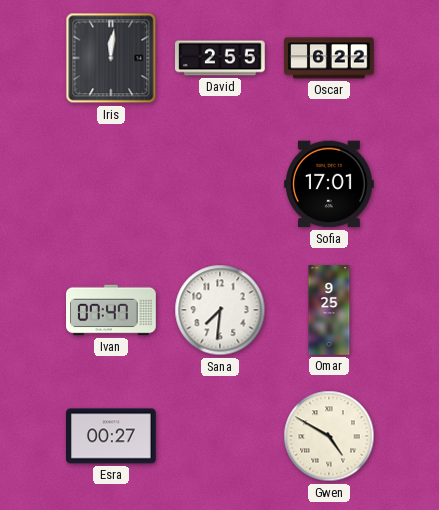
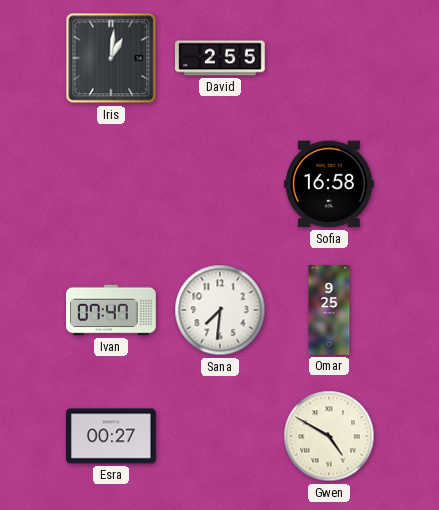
Iris: 12:01 -> 1:01 (111, 58)
Oscar: 6:22 -> none (330, 58)
Sofia: 17:01 -> 16:58 (330, 184)
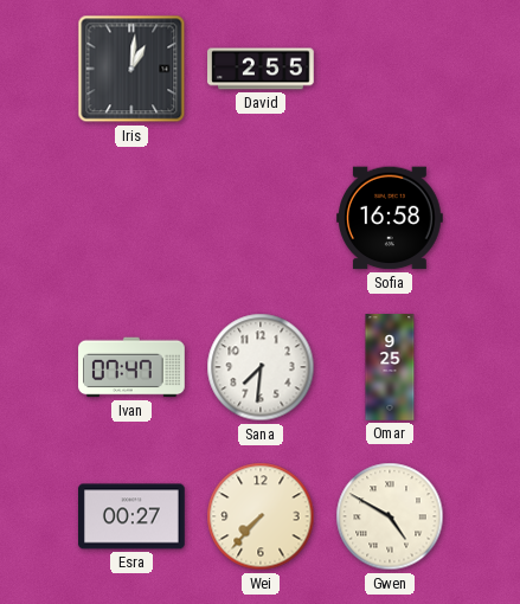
Wei: none -> 7:37 (261, 516)
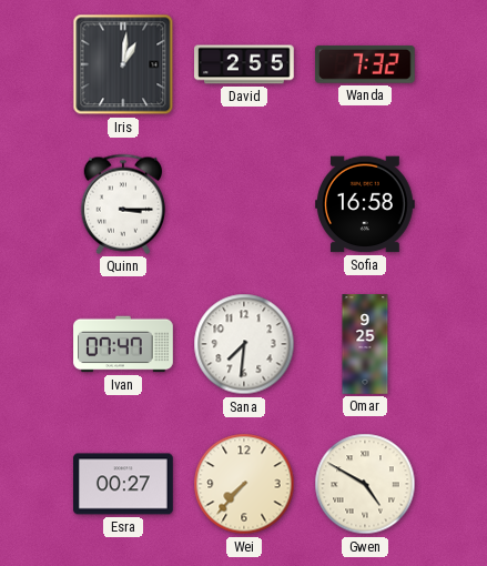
Wanda: none -> 7:32 (365, 64)
Quinn: none -> 3:15 (122, 204)
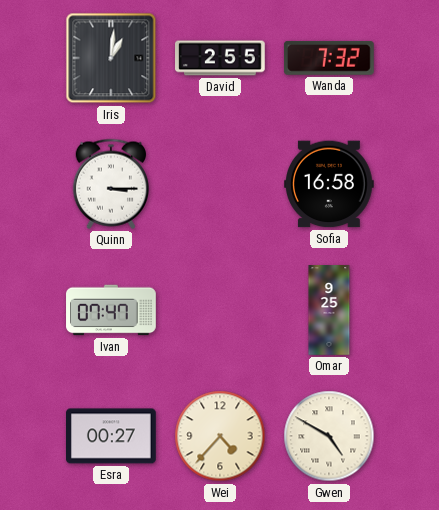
Sana: 7:31 -> none (244, 344)
Wei: 7:37 -> 4:37 (220, 436)
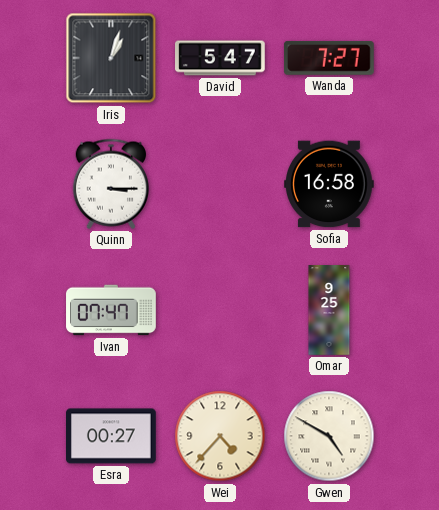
Iris: 1:01 -> 1:03 (111, 58)
David: 2:55 -> 5:47 (220, 58)
Wanda: 7:32 -> 7:27 (329, 58)
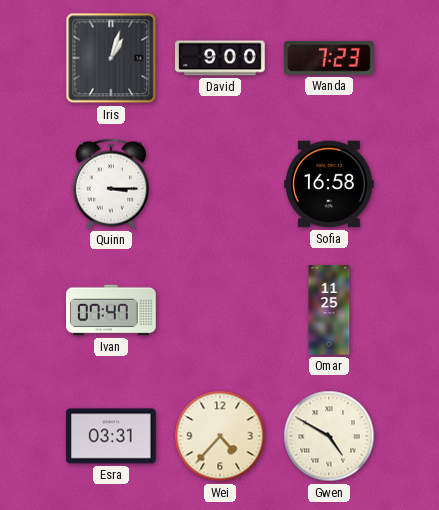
David: 5:47 -> 9:00 (220, 58)
Wanda: 7:27 -> 7:23 (329, 58)
Omar: 9:25 -> 11:25 (329, 310)
Esra: 00:27 -> 03:31 (112, 436)
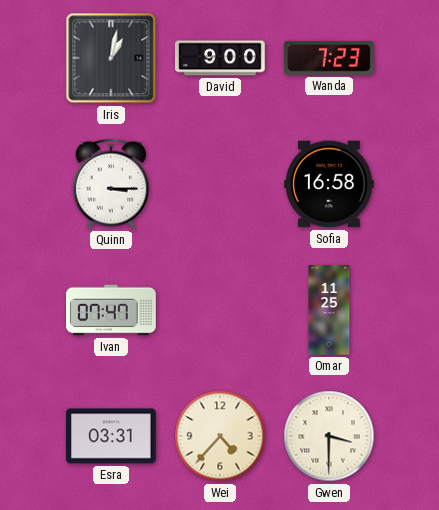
Iris: 1:03 -> 1:02 (111, 58)
Gwen: 4:50 -> 3:30 (329, 436)
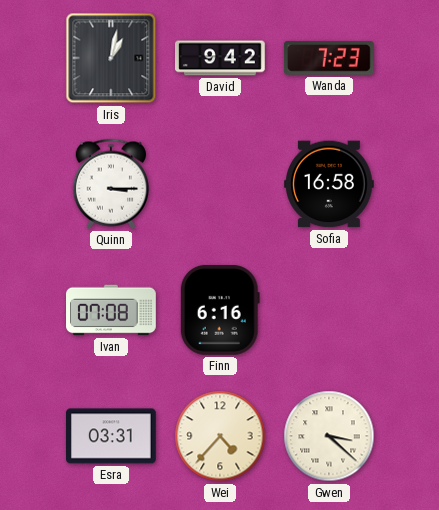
David: 9:00 -> 9:42 (220, 58)
Ivan: 07:47 -> 07:08 (111, 310)
Finn: none -> 6:16 (220, 310)
Omar: 11:25 -> none (329, 310)
Gwen: 3:30 -> 3:22 (329, 436)
